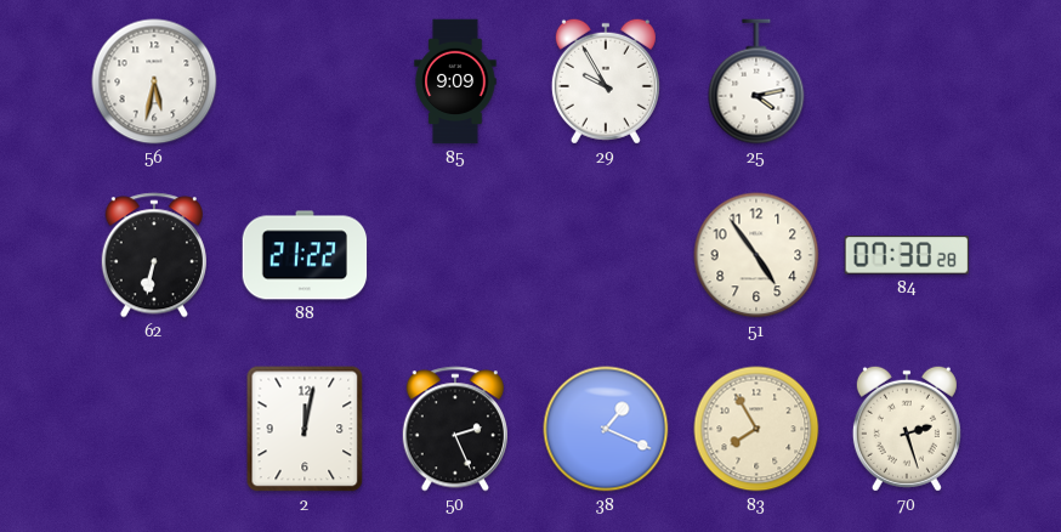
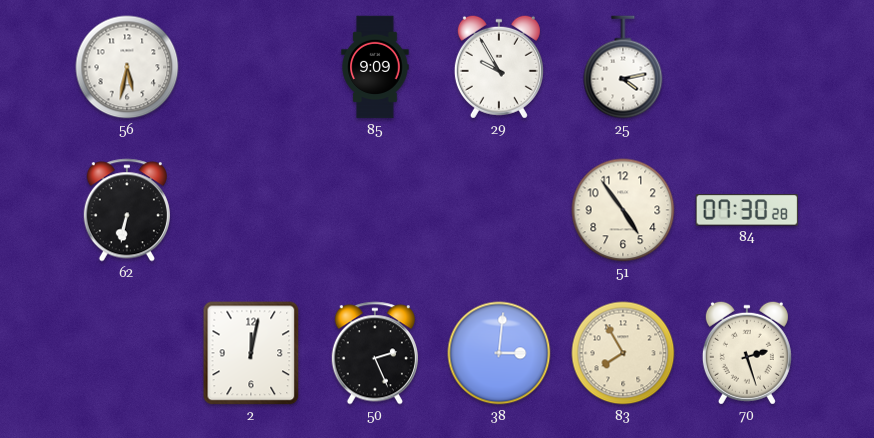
88: 21:22 -> none (305, 255)
38: 1:19 -> 3:01 (499, 353)
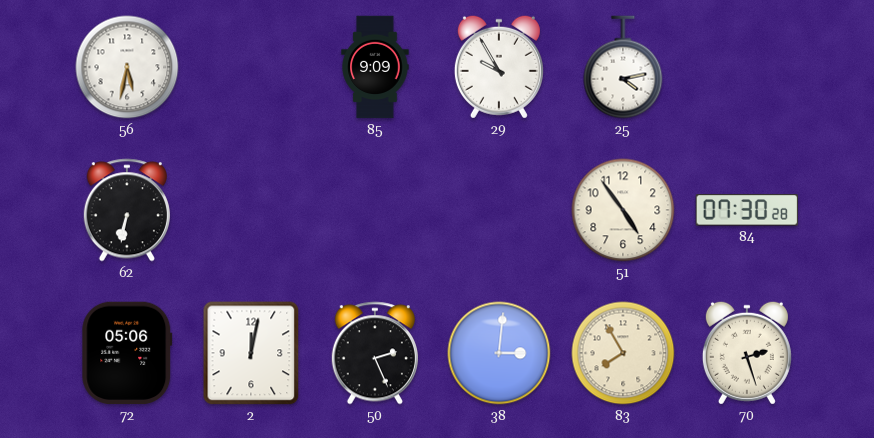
72: none -> 05:06 (127, 353)
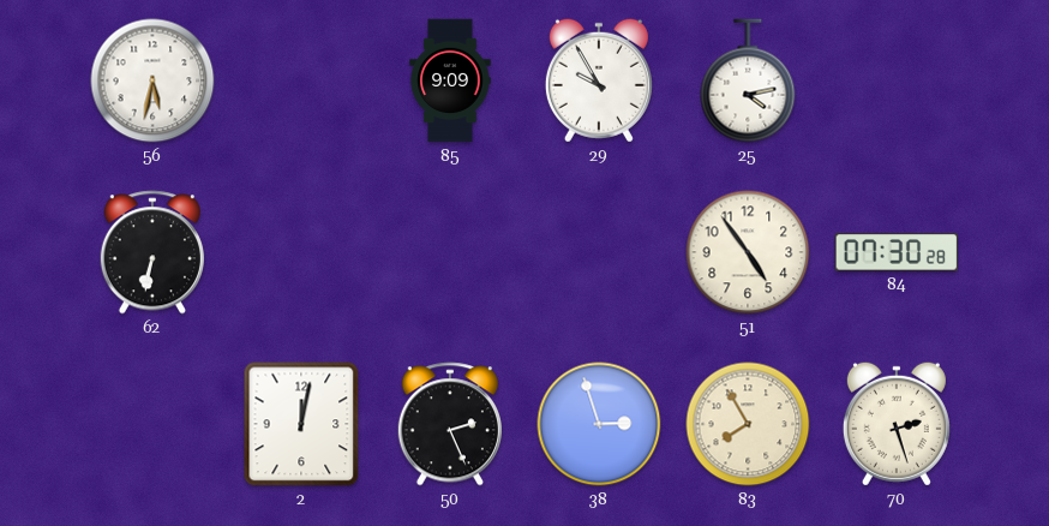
72: 05:06 -> none (127, 353)
38: 3:01 -> 2:57 (599, 424)
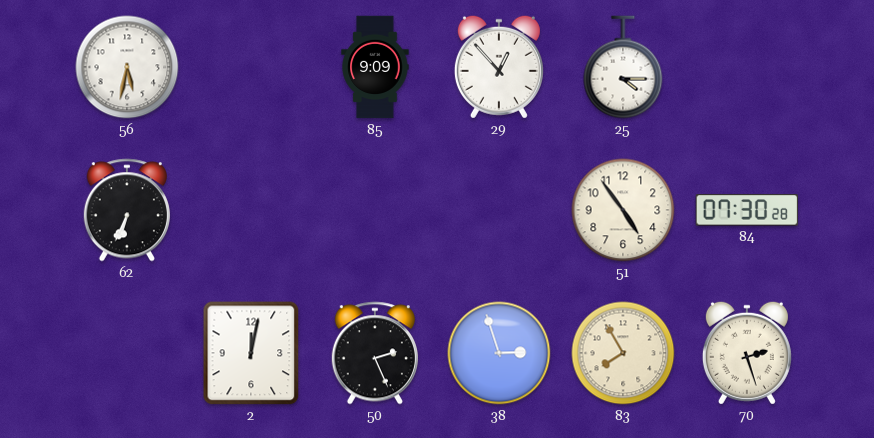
29: 9:55 -> 12:53 (499, 67)
25: 4:13 -> 4:15 (623, 67)
62: 6:32 -> 6:34 (127, 210)
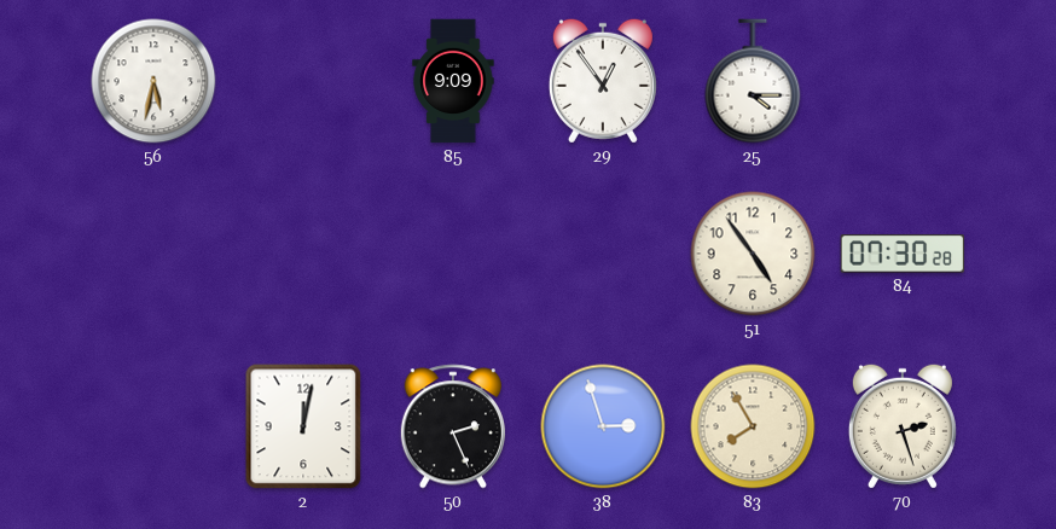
29: 12:53 -> 12:54 (603, 81)
62: 6:34 -> none (127, 210)
